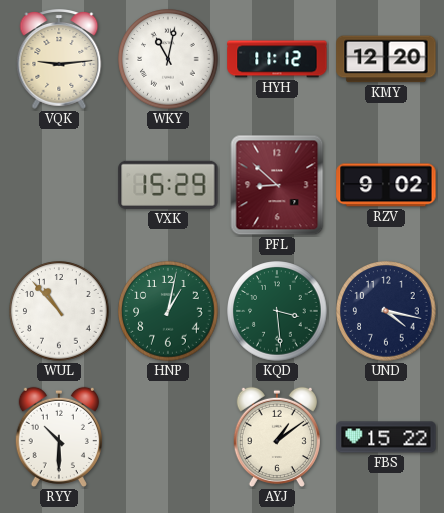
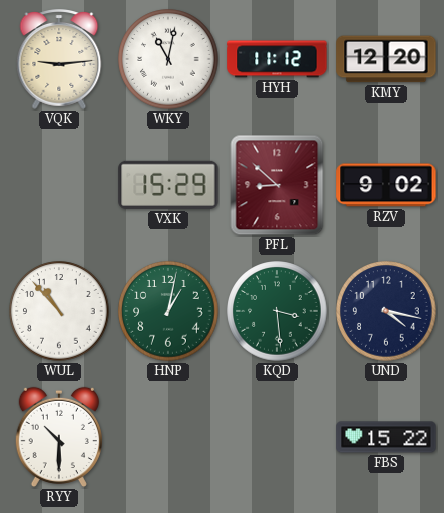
AYJ: 1:09 -> none (277, 437)
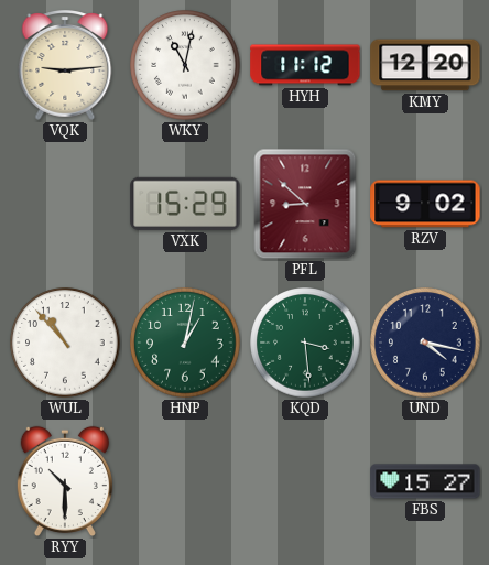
FBS: 15:22 -> 15:27 (425, 481)
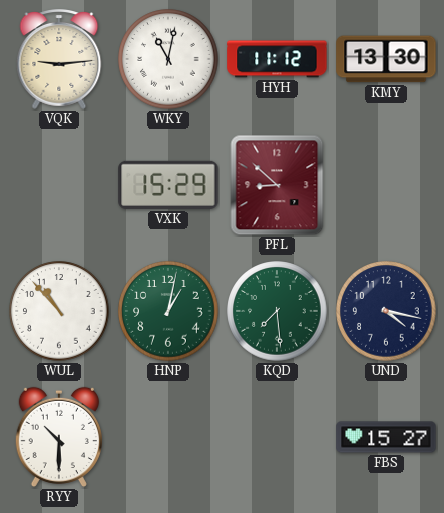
KMY: 12:20 -> 13:30 (386, 59)
RZV: 9:02 -> none (425, 204)
KQD: 3:29 -> 7:29 (277, 311)
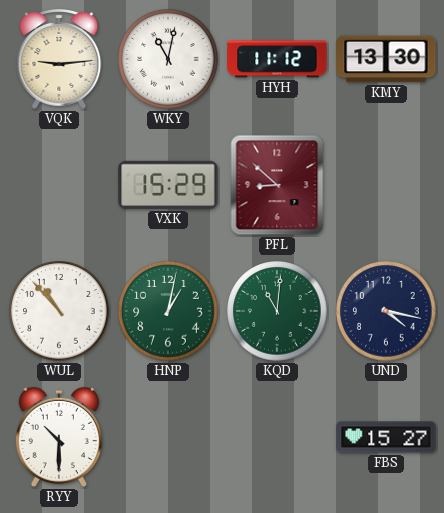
KQD: 7:29 -> 11:01 (277, 311)
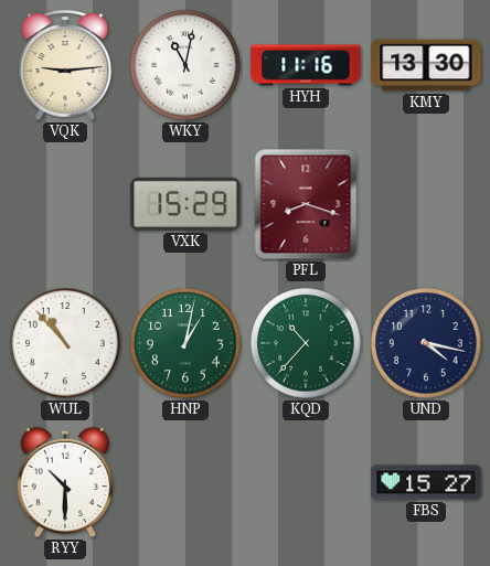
HYH: 11:12 -> 11:16 (306, 65)
PFL: 8:52 -> 8:18 (306, 204)
KQD: 11:01 -> 10:37 (306, 343)
